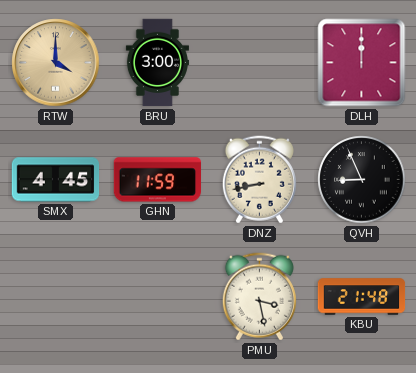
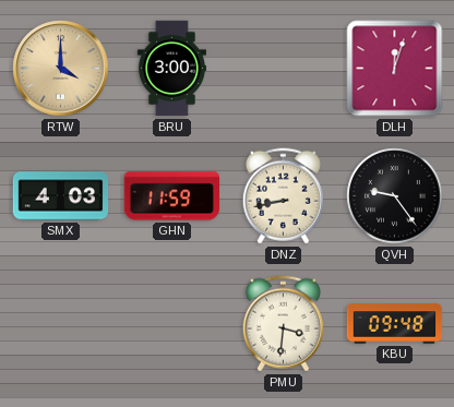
DLH: 12:00 -> 12:03 (395, 69)
SMX: 4:45 -> 4:03 (61, 196)
QVH: 8:56 -> 9:24 (395, 196)
PMU: 3:28 -> 3:31 (283, 324)
KBU: 21:48 -> 09:48 (395, 324)
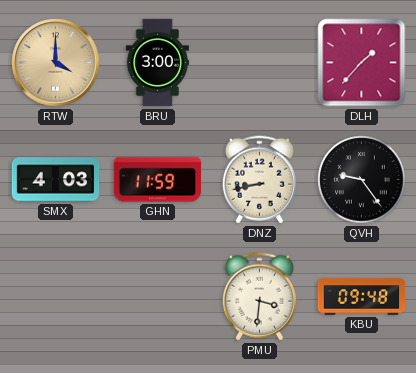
DLH: 12:03 -> 1:37 (362, 63)
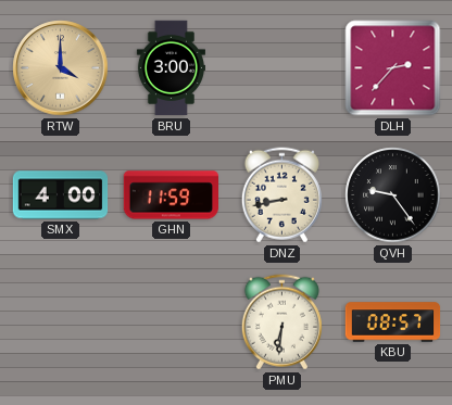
DLH: 1:37 -> 2:37 (393, 68)
SMX: 4:03 -> 4:00 (61, 195)
PMU: 3:31 -> 6:31 (281, 322)
KBU: 09:48 -> 08:57 (393, 322)
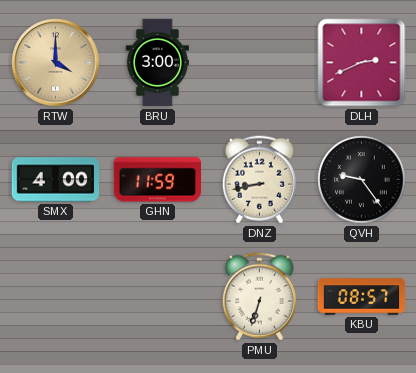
DLH: 2:37 -> 2:41 (362, 63)
PMU: 6:31 -> 6:33 (259, 297)
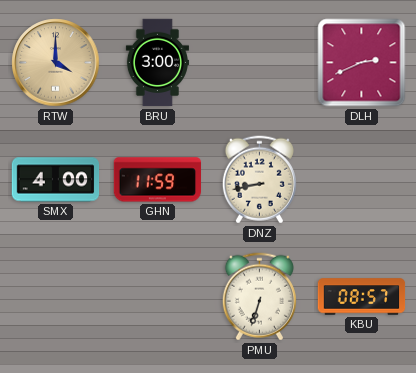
QVH: 9:24 -> none (362, 180)
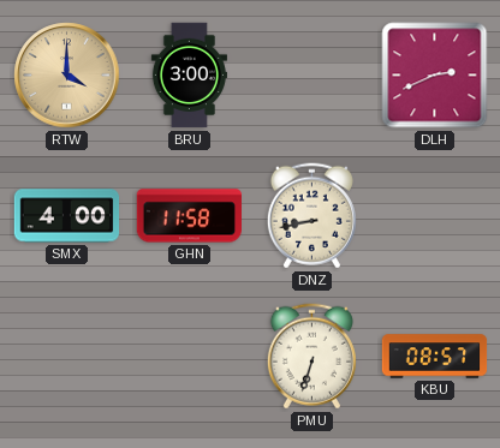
GHN: 11:59 -> 11:58 (190, 216)
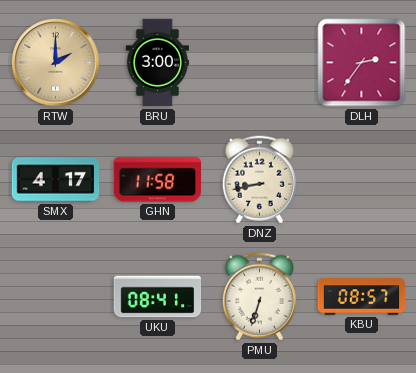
RTW: 4:00 -> 2:00 (56, 63)
DLH: 2:41 -> 2:36 (362, 63)
SMX: 4:00 -> 4:17 (56, 180)
UKU: none -> 08:41 (158, 297)
